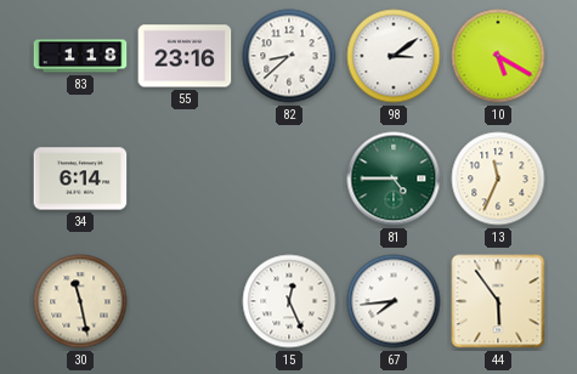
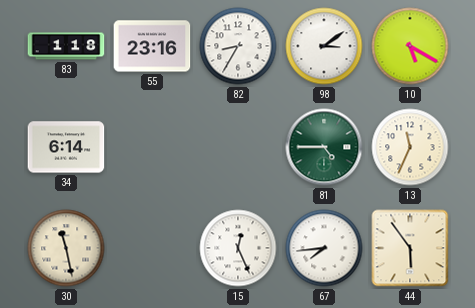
82: 8:38 -> 8:35 (238, 46)
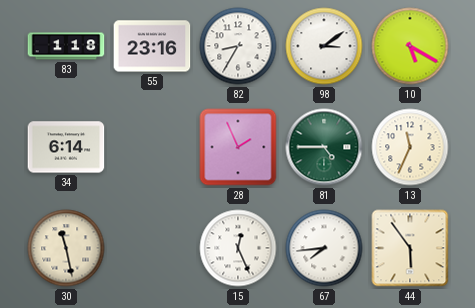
28: none -> 1:56 (238, 147)
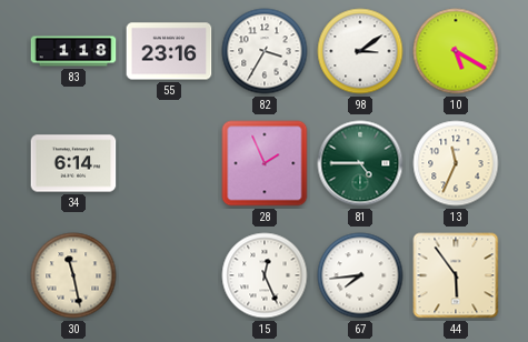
82: 8:35 -> 3:35 (265, 51)
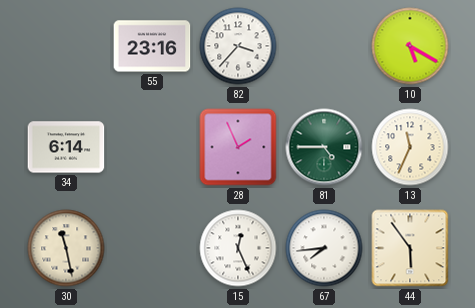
83: 1:18 -> none (73, 51)
82: 3:35 -> 3:37 (238, 46)
98: 3:09 -> none (360, 51)
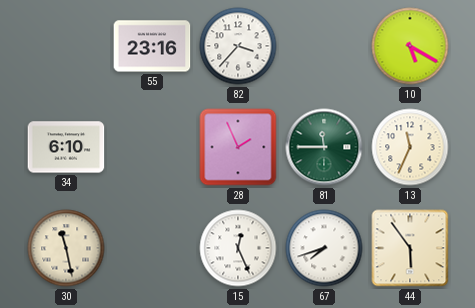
34: 6:14 -> 6:10 (66, 147)
81: 4:45 -> 11:45 (324, 147)
67: 7:44 -> 7:42 (324, 248)
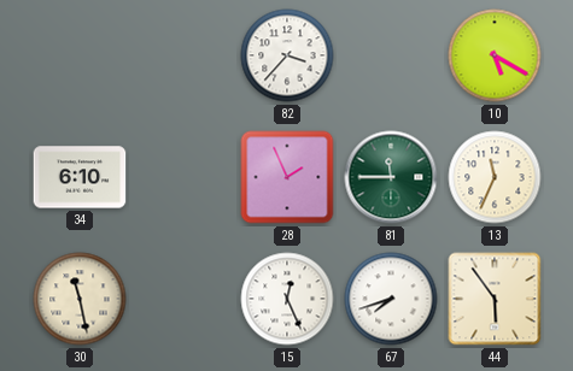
55: 23:16 -> none (152, 46)
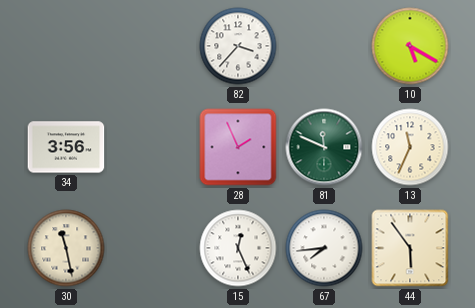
34: 6:10 -> 3:56 (66, 147)
81: 11:45 -> 11:49 (324, 147)
67: 7:42 -> 7:44 (324, 248)
